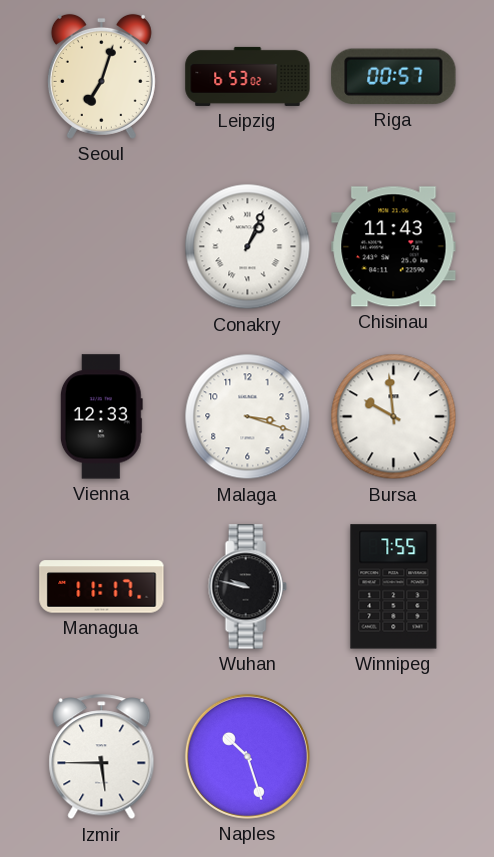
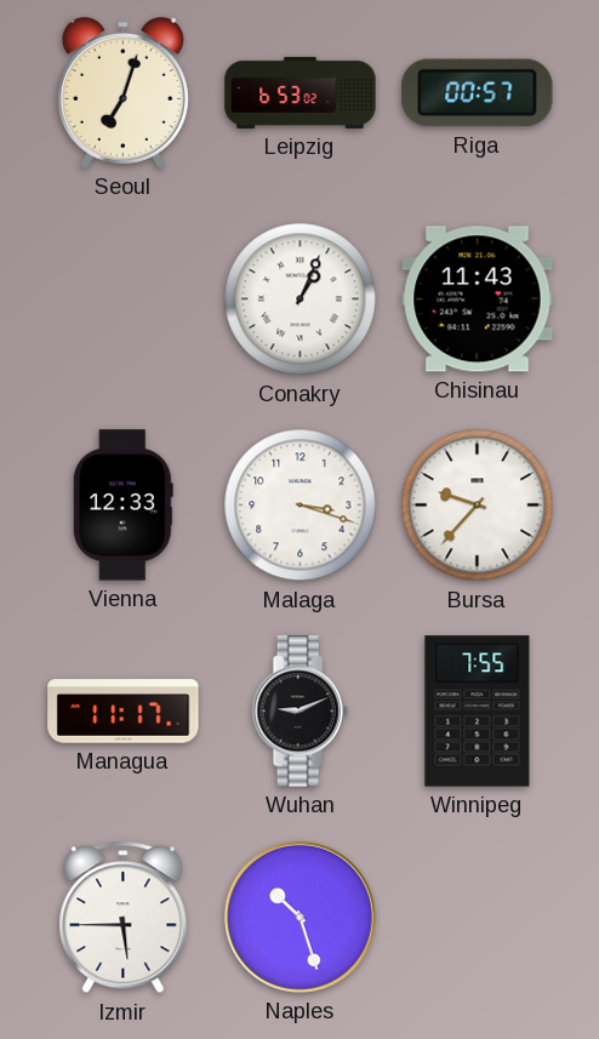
Bursa: 9:59 -> 9:37 (478, 506)
Wuhan: 9:47 -> 9:11 (299, 712)
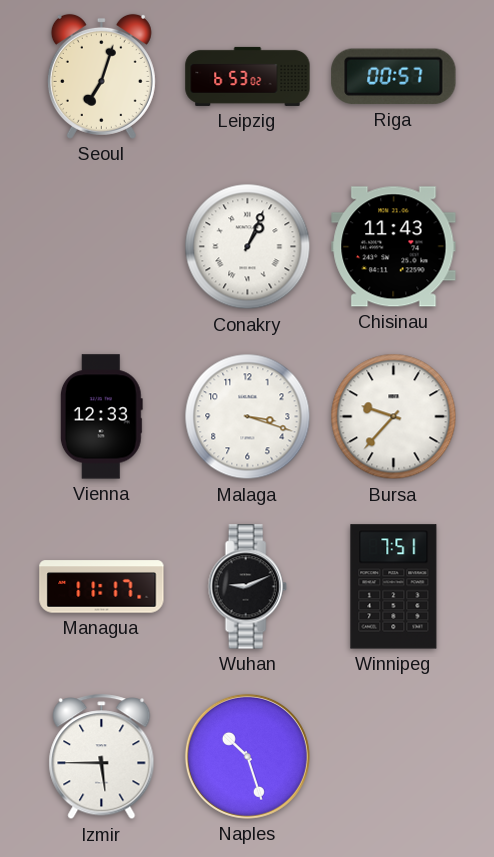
Winnipeg: 7:55 -> 7:51 (394, 587)
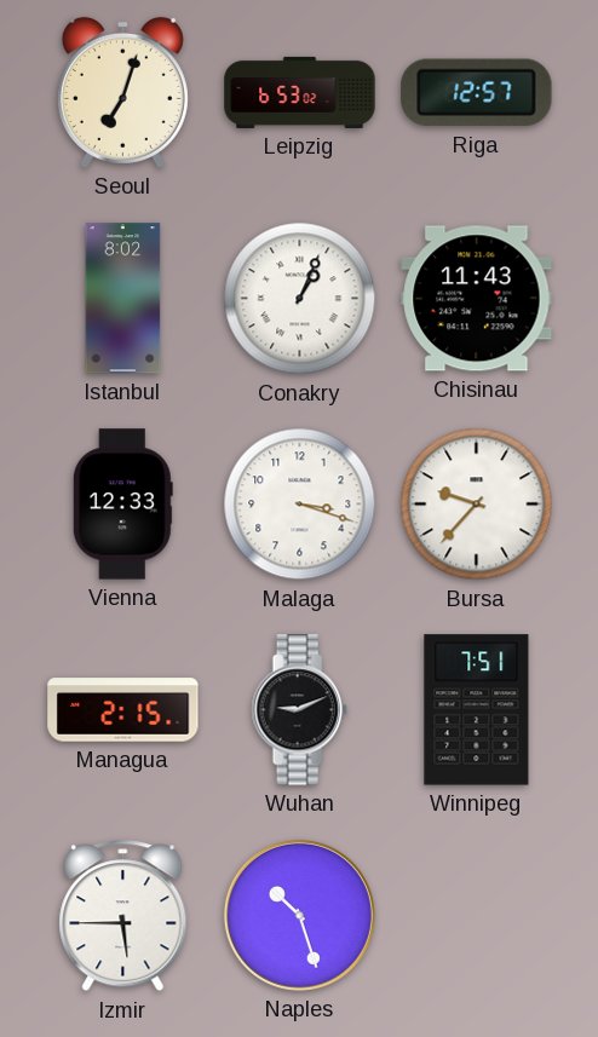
Riga: 00:57 -> 12:57 (477, 93)
Istanbul: none -> 8:02 (123, 299)
Managua: 11:17 -> 2:15 (123, 710)
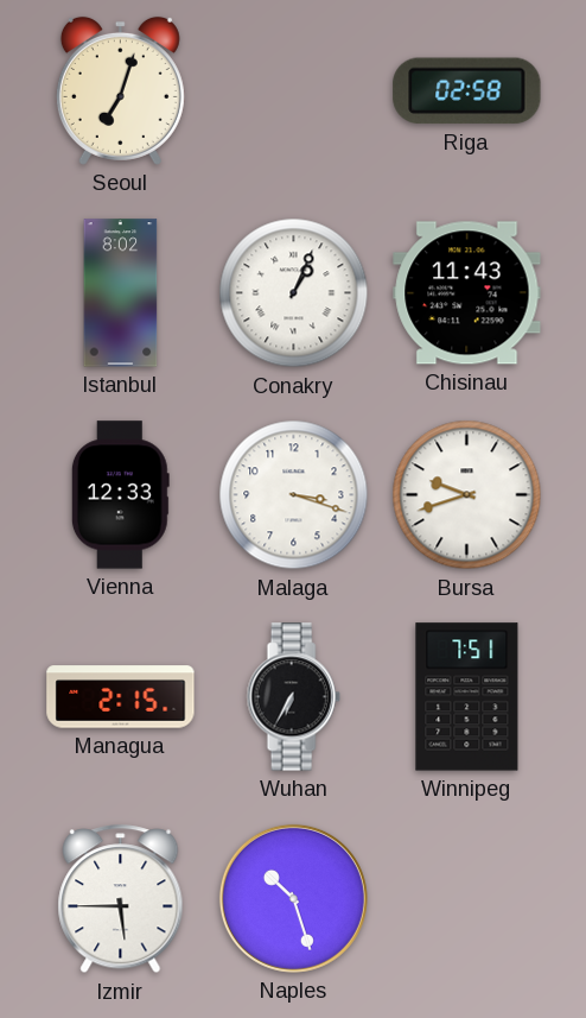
Leipzig: 6:53 -> none (300, 92)
Riga: 12:57 -> 02:58 (467, 91)
Bursa: 9:37 -> 9:42 (467, 495)
Wuhan: 9:11 -> 6:35 (293, 697)
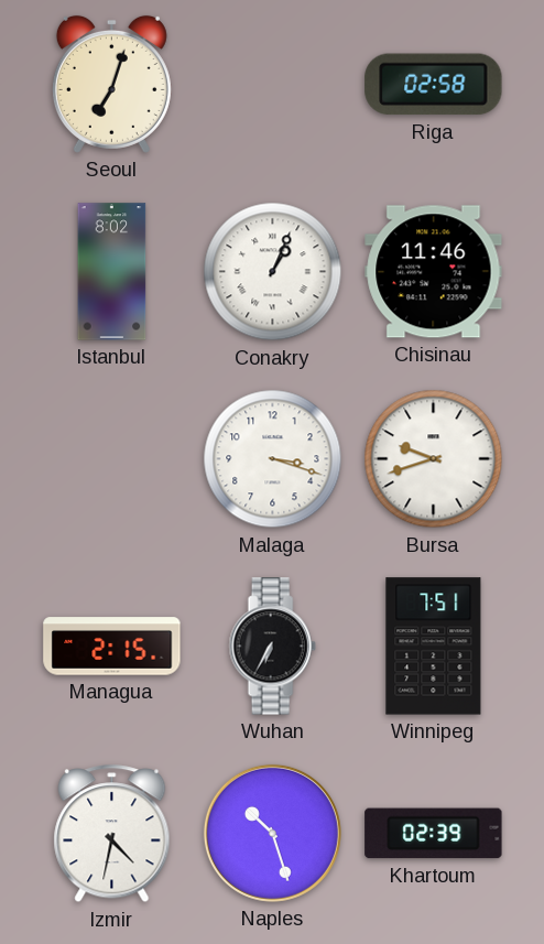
Chisinau: 11:43 -> 11:46 (434, 272)
Vienna: 12:33 -> none (120, 495)
Izmir: 5:45 -> 4:32 (112, 834)
Khartoum: none -> 02:39 (434, 834)
